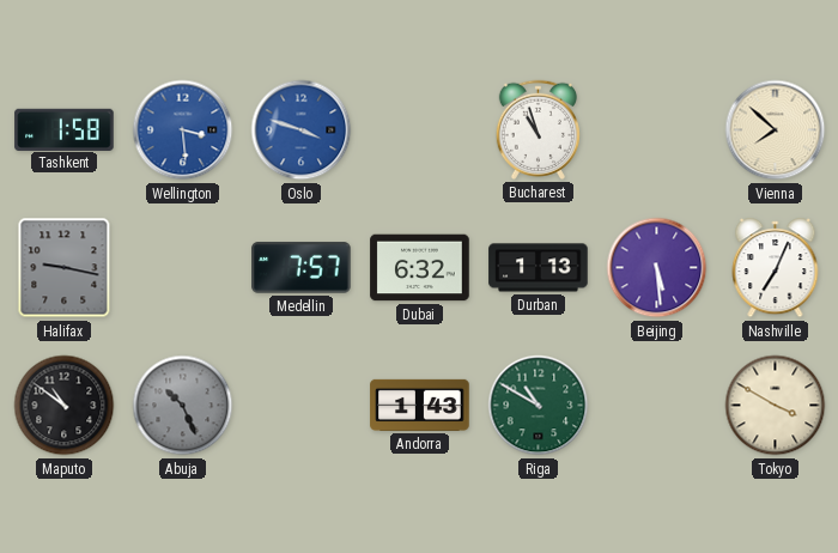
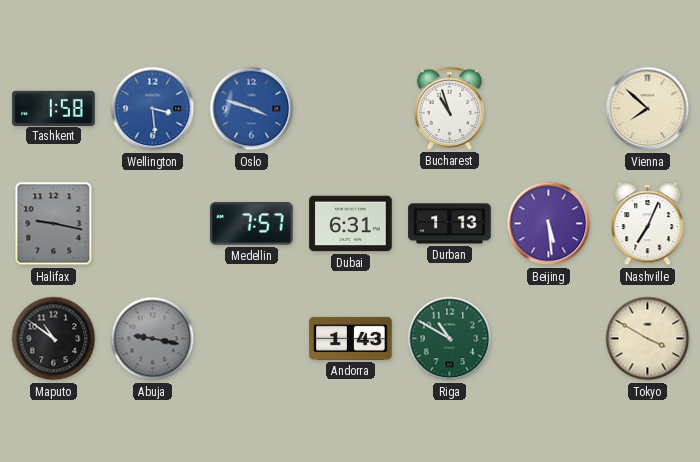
Dubai: 6:32 -> 6:31 (351, 224)
Abuja: 10:26 -> 9:17 (153, 339)
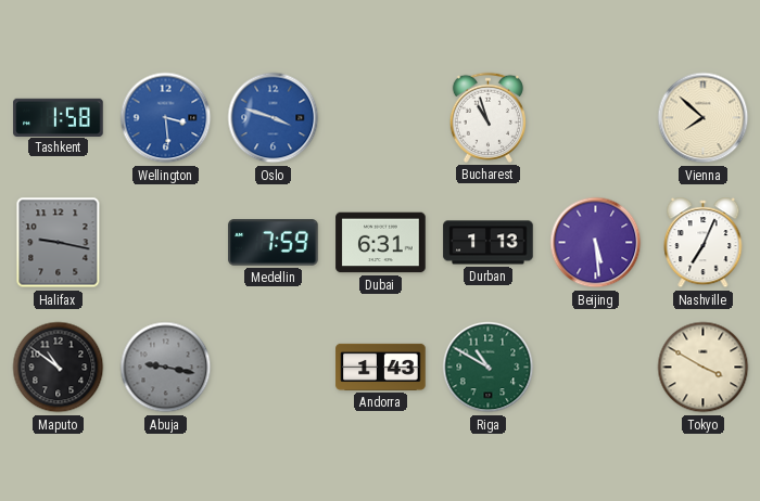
Medellin: 7:57 -> 7:59 (274, 243)
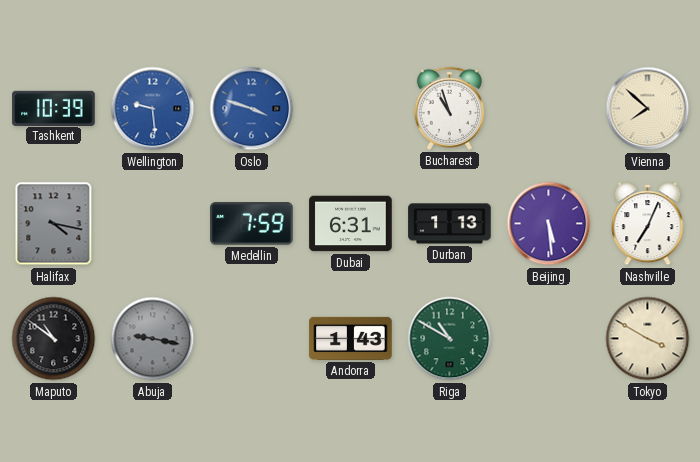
Tashkent: 1:58 -> 10:39 (54, 108)
Wellington: 3:29 -> 9:29 (153, 109)
Halifax: 9:17 -> 4:17 (54, 224)
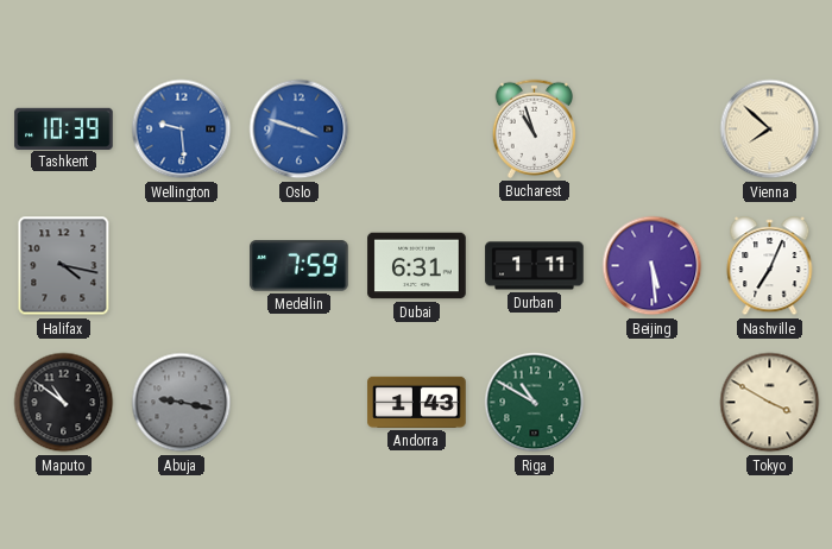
Durban: 1:13 -> 1:11 (535, 266)
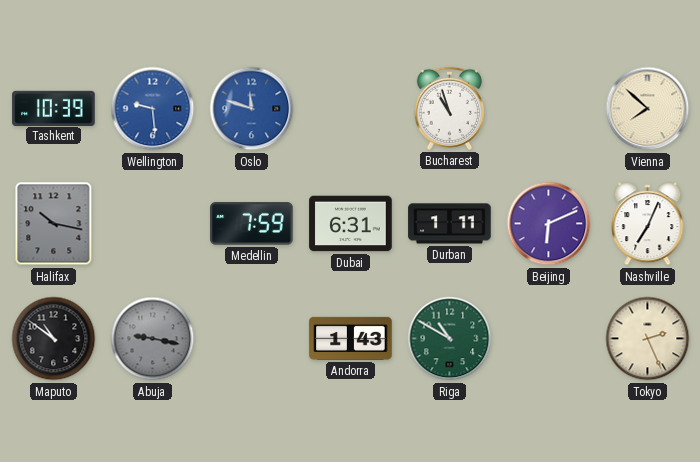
Oslo: 3:48 -> 11:48 (252, 109)
Halifax: 4:17 -> 10:17 (54, 224)
Beijing: 5:29 -> 6:11 (549, 224)
Tokyo: 3:50 -> 2:26 (648, 339)
